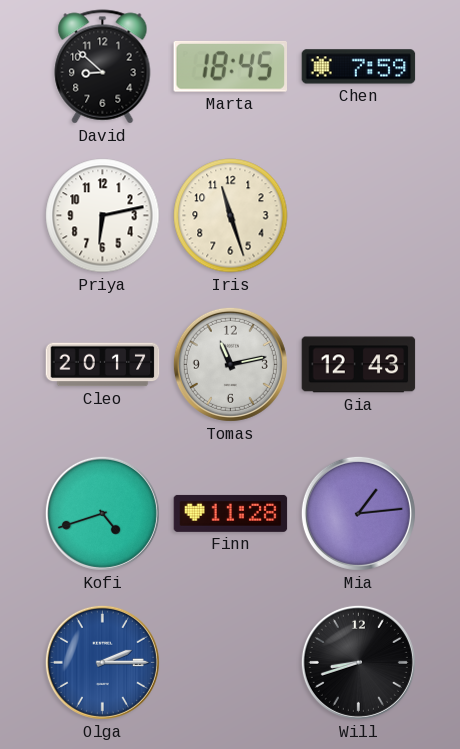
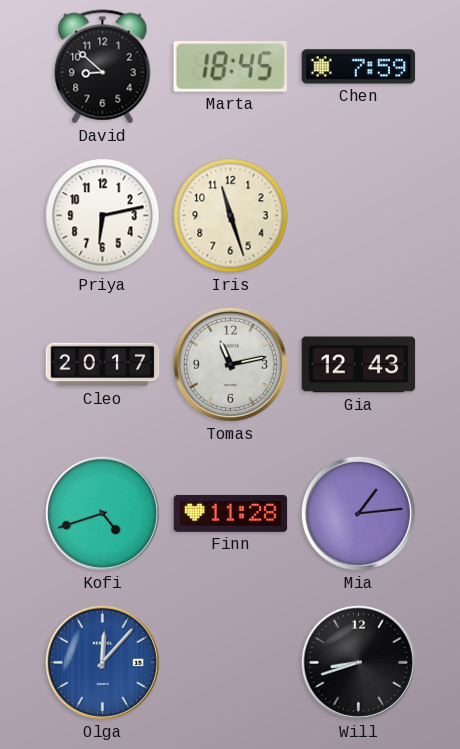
Olga: 2:15 -> 12:07 (102, 662)
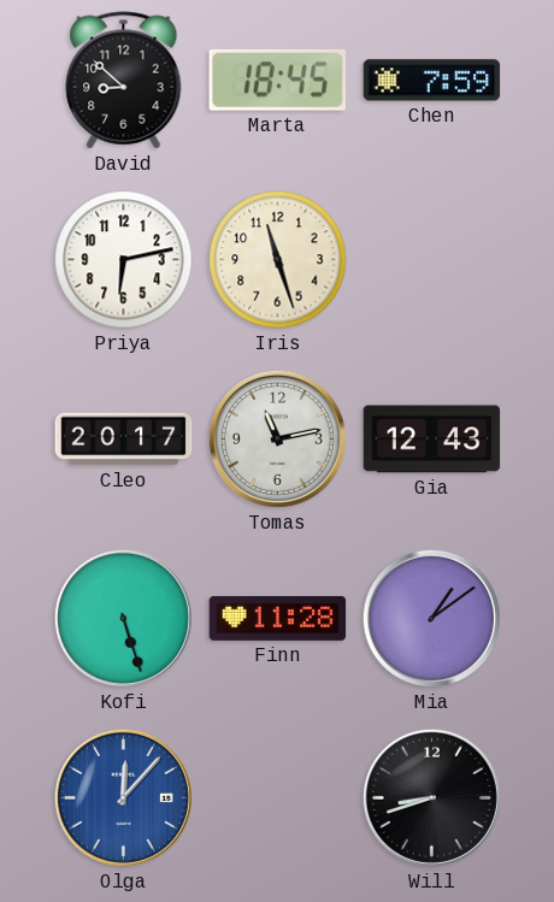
Kofi: 4:42 -> 5:27 (123, 618)
Mia: 1:14 -> 1:09 (431, 618)
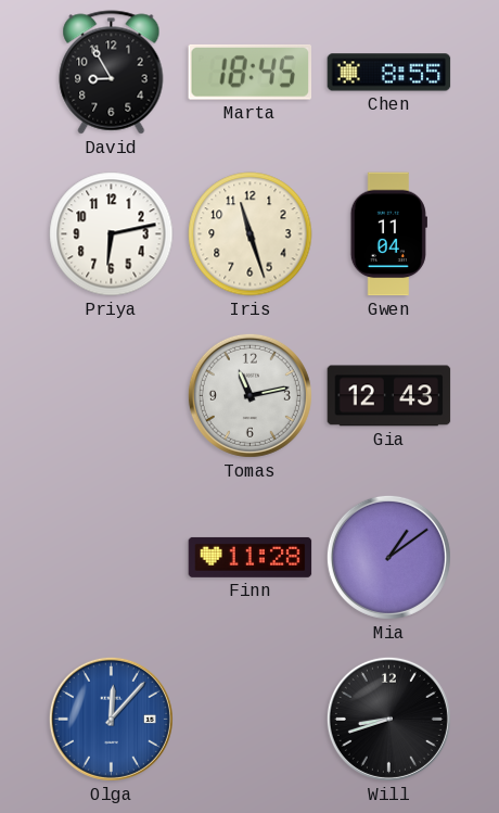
David: 8:52 -> 8:55 (112, 73)
Chen: 7:59 -> 8:55 (389, 73)
Gwen: none -> 11:04 (388, 234)
Cleo: 20:17 -> none (124, 440)
Kofi: 5:27 -> none (123, 618)
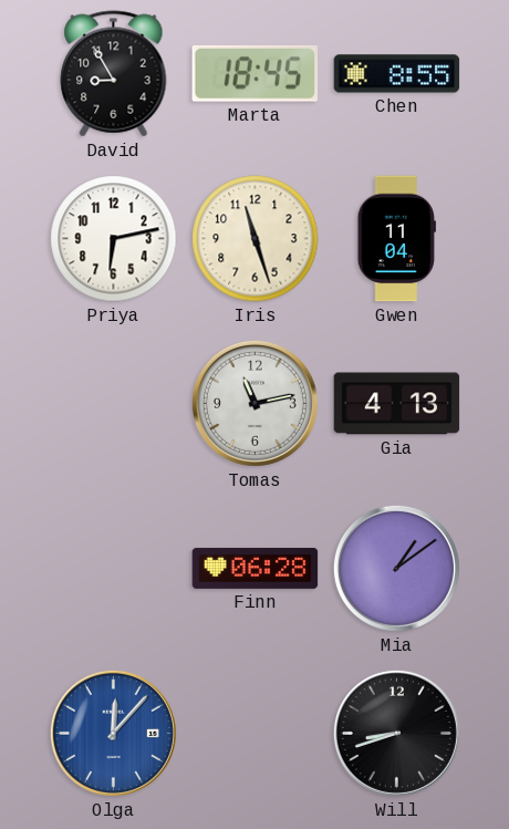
Gia: 12:43 -> 4:13 (397, 404)
Finn: 11:28 -> 06:28 (256, 568)
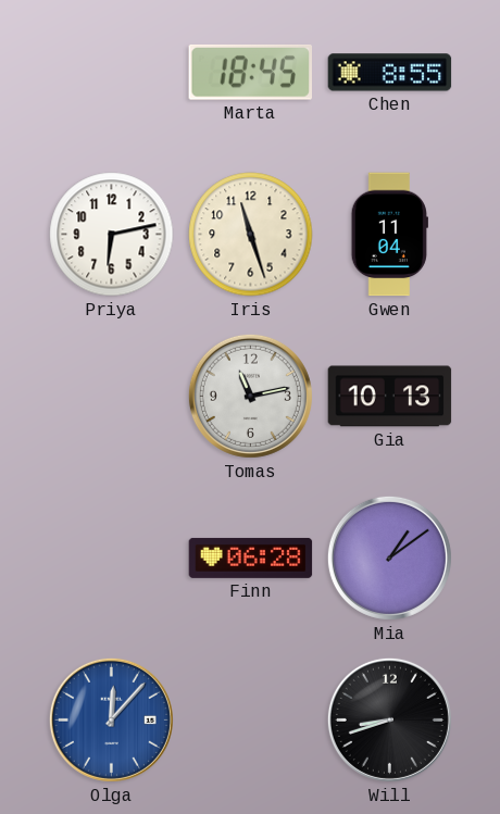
David: 8:55 -> none (114, 74)
Gia: 4:13 -> 10:13 (390, 397)
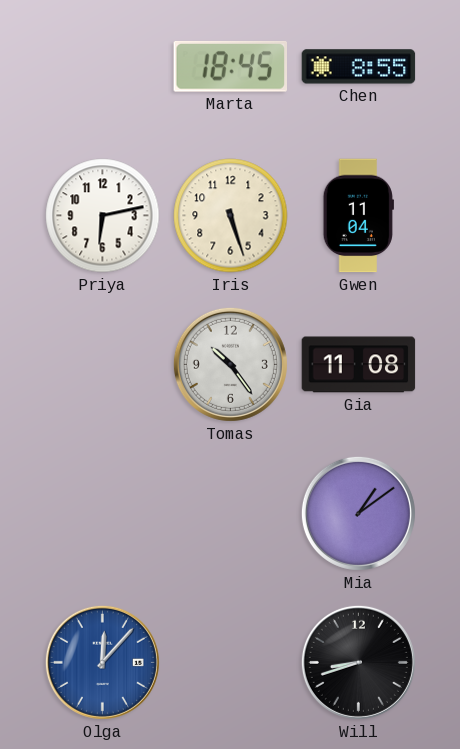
Iris: 11:27 -> 5:27 (231, 216)
Tomas: 11:13 -> 10:24 (230, 364)
Gia: 10:13 -> 11:08 (359, 365)
Finn: 06:28 -> none (251, 558)
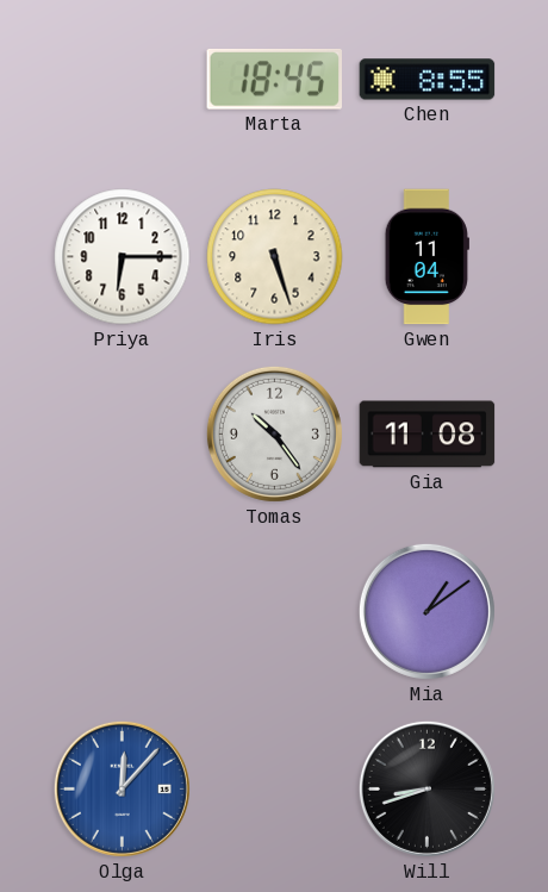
Priya: 6:13 -> 6:15 (123, 257)
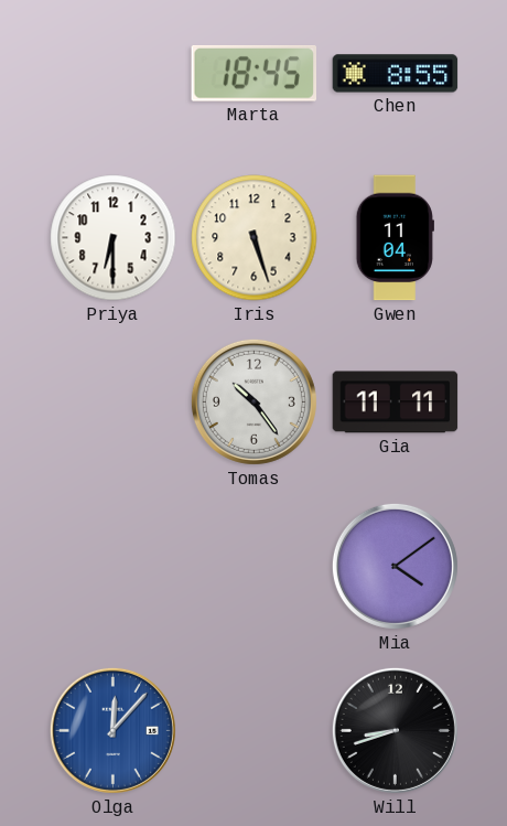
Priya: 6:15 -> 6:30 (114, 238)
Gia: 11:08 -> 11:11 (396, 403)
Mia: 1:09 -> 4:09 (395, 566)
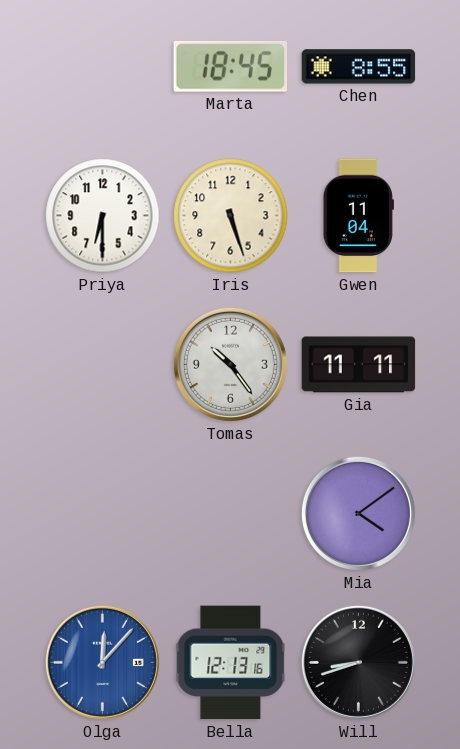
Bella: none -> 12:13 (231, 663)
